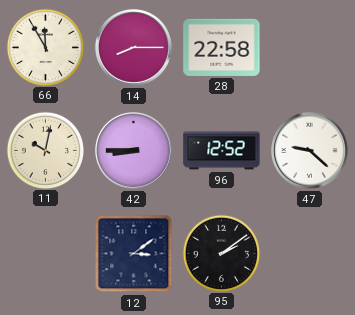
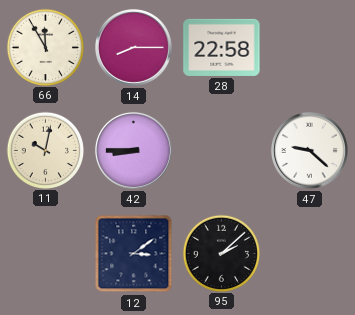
96: 12:52 -> none (222, 151)
95: 2:09 -> 2:08 (221, 253)
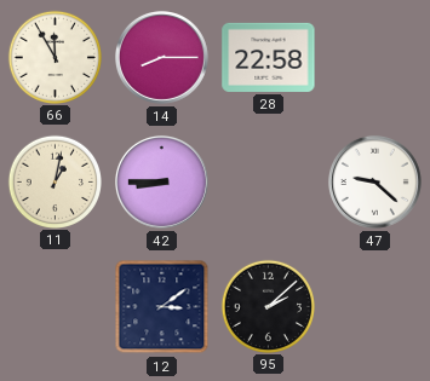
11: 10:02 -> 1:02 (55, 181)
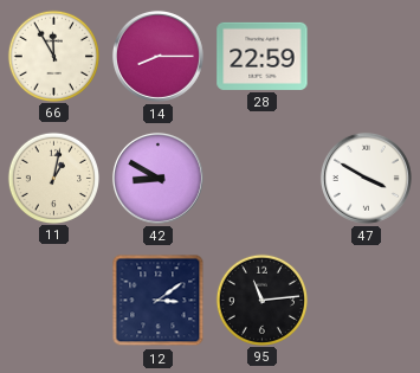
28: 22:58 -> 22:59 (263, 56)
42: 8:45 -> 8:50 (157, 178)
47: 9:22 -> 3:50 (366, 178)
95: 2:08 -> 11:14 (261, 300)
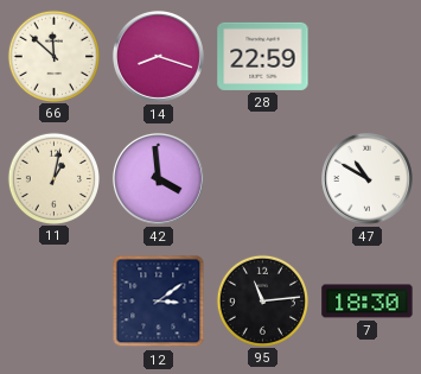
66: 11:55 -> 11:52 (53, 56)
14: 8:15 -> 8:18 (158, 56)
42: 8:50 -> 3:59 (158, 178)
47: 3:50 -> 10:50 (366, 178)
7: none -> 18:30 (368, 302)
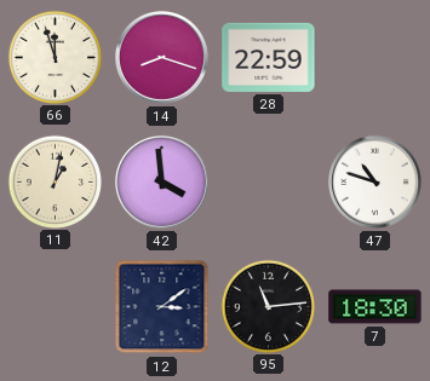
66: 11:52 -> 11:57 (55, 57)
47: 10:50 -> 10:48 (374, 181)
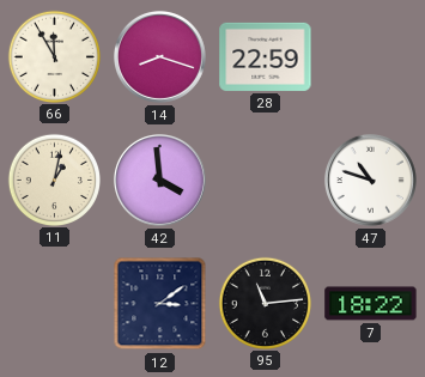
66: 11:57 -> 11:55 (54, 56)
7: 18:30 -> 18:22 (371, 304)
